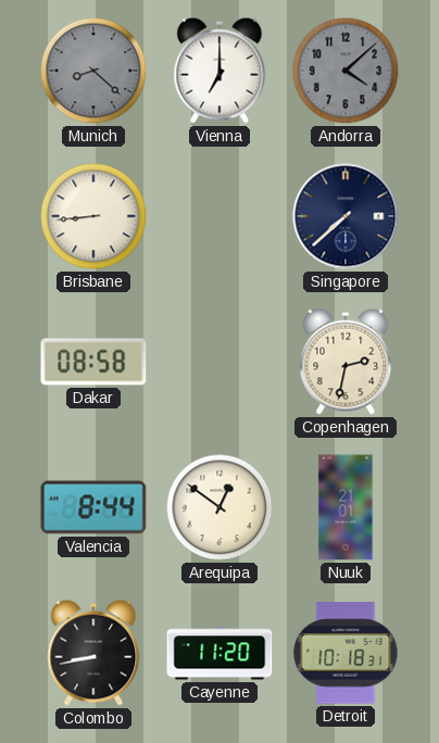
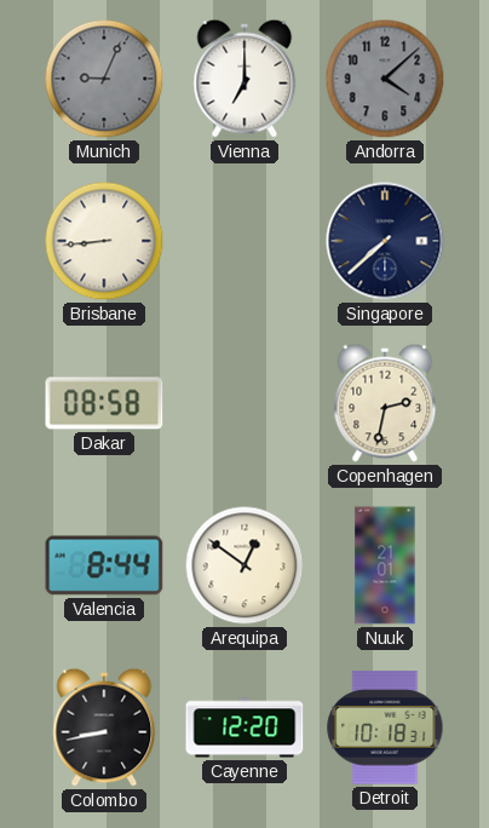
Munich: 8:22 -> 9:04 (104, 79)
Cayenne: 11:20 -> 12:20 (244, 728)
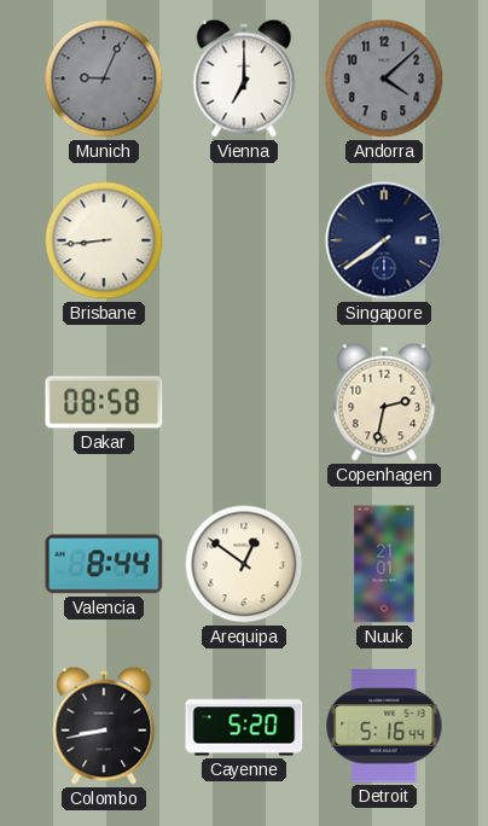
Singapore: 7:38 -> 7:39 (384, 240)
Cayenne: 12:20 -> 5:20 (244, 726)
Detroit: 10:18 -> 5:16 (384, 726)
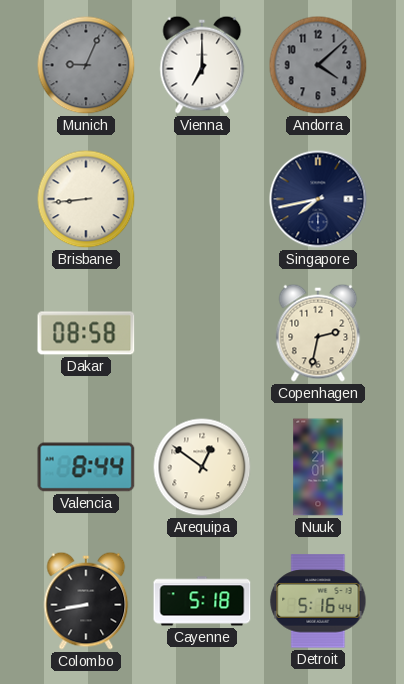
Singapore: 7:39 -> 7:43 (318, 199)
Cayenne: 5:20 -> 5:18 (202, 601)
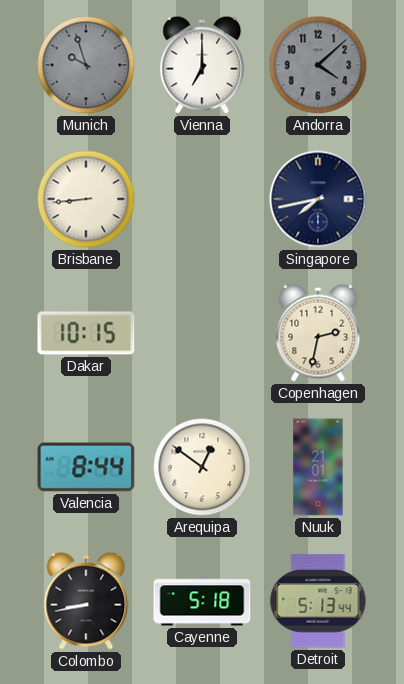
Munich: 9:04 -> 9:57 (86, 65)
Dakar: 08:58 -> 10:15 (86, 333)
Detroit: 5:16 -> 5:13 (318, 601)
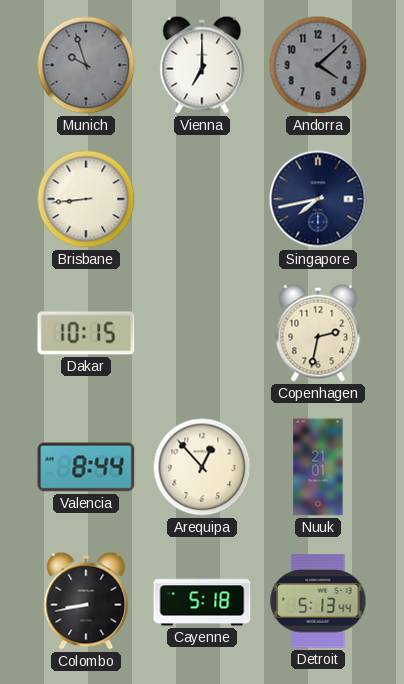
Arequipa: 12:51 -> 12:53 (202, 467)
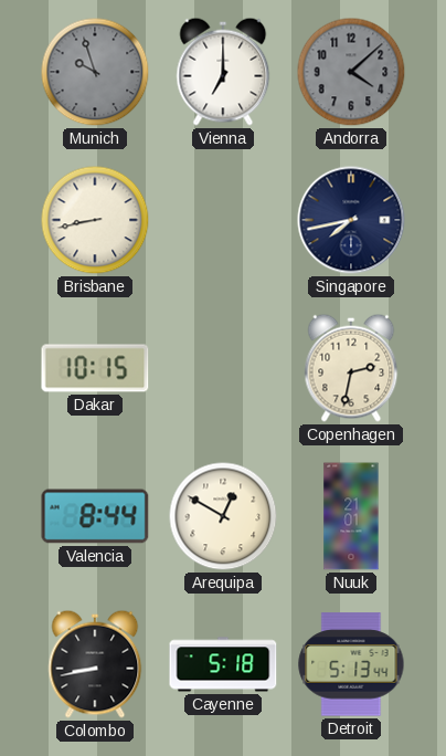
Brisbane: 8:44 -> 8:43 (95, 220)
Arequipa: 12:53 -> 12:50 (223, 516)
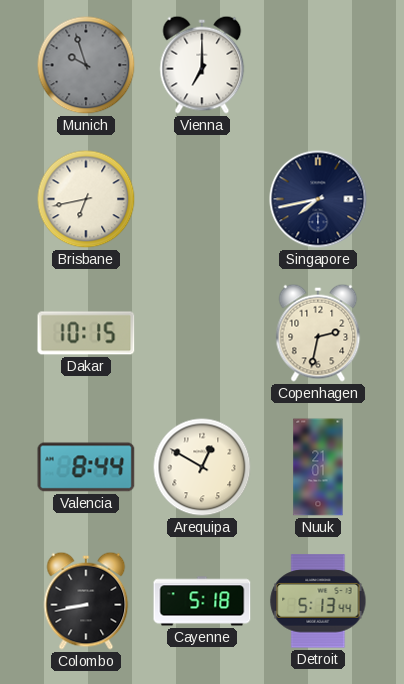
Andorra: 4:08 -> none (351, 72)
Brisbane: 8:43 -> 6:43 (86, 199)
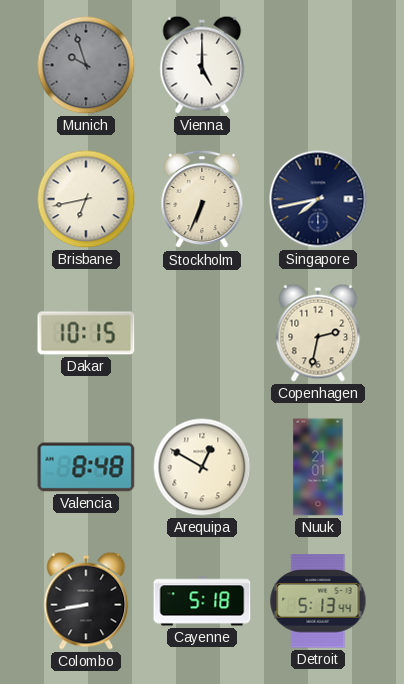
Vienna: 7:00 -> 5:00 (202, 65)
Stockholm: none -> 6:34 (202, 199)
Valencia: 8:44 -> 8:48 (86, 467)
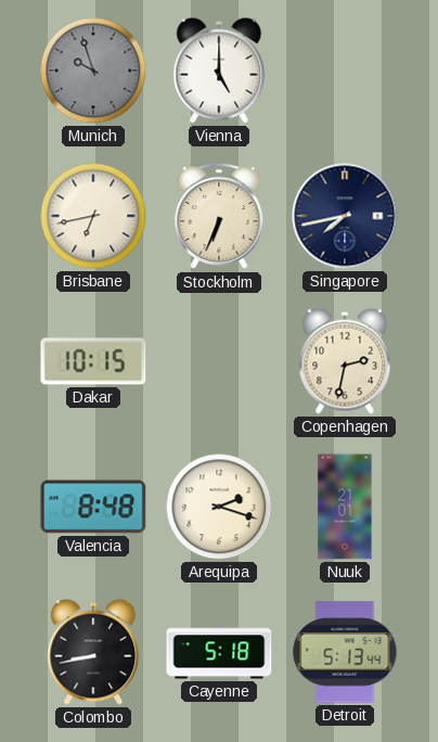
Arequipa: 12:50 -> 2:18 (219, 507)
